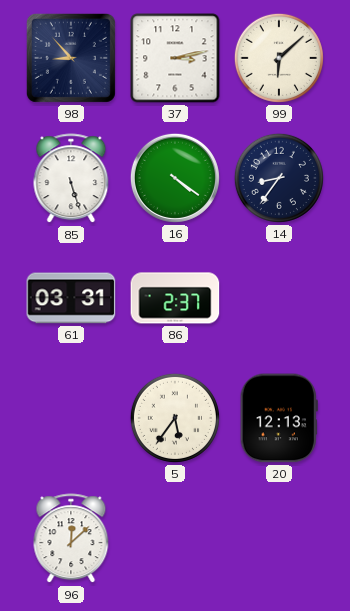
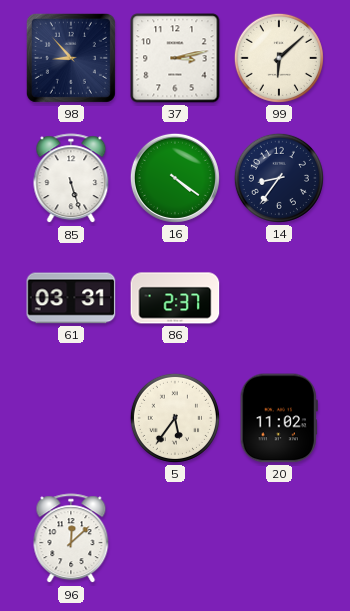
20: 12:13 -> 11:02 (279, 418)
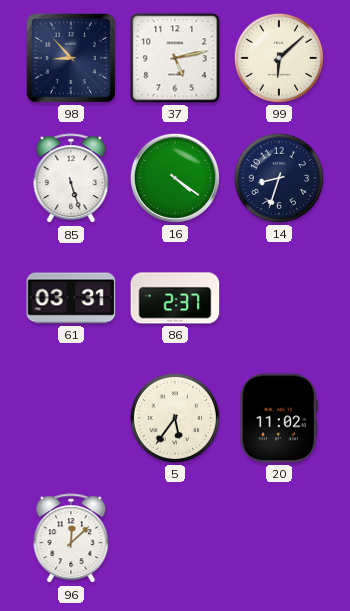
37: 3:13 -> 5:13 (175, 58)
14: 8:36 -> 8:33 (279, 178)
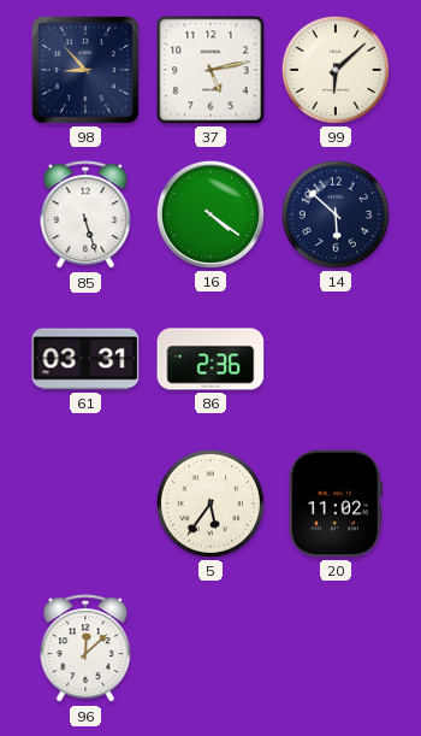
14: 8:33 -> 5:52 (336, 214)
86: 2:37 -> 2:36 (210, 359)
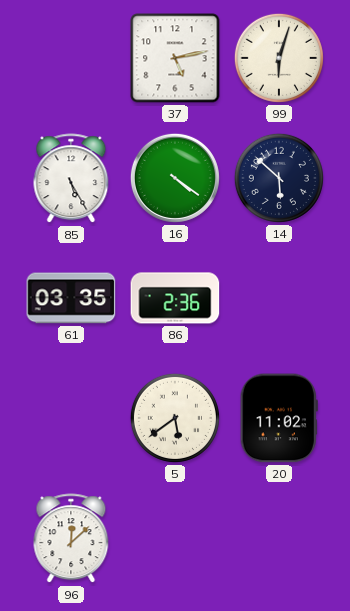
98: 8:53 -> none (85, 70)
99: 6:08 -> 6:03 (279, 58)
85: 5:27 -> 5:25 (71, 179)
61: 03:31 -> 03:35 (71, 298)
5: 5:36 -> 5:39 (175, 418)
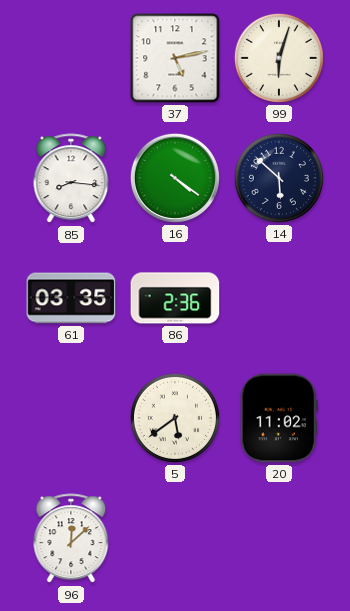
85: 5:25 -> 8:16 (71, 179)
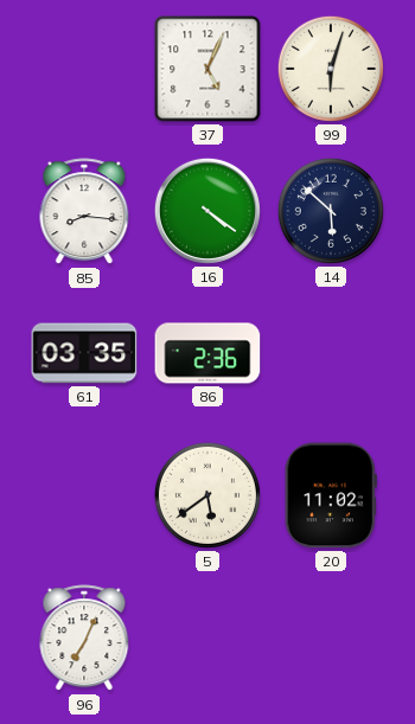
37: 5:13 -> 5:04 (207, 69)
96: 12:08 -> 7:04 (84, 639)
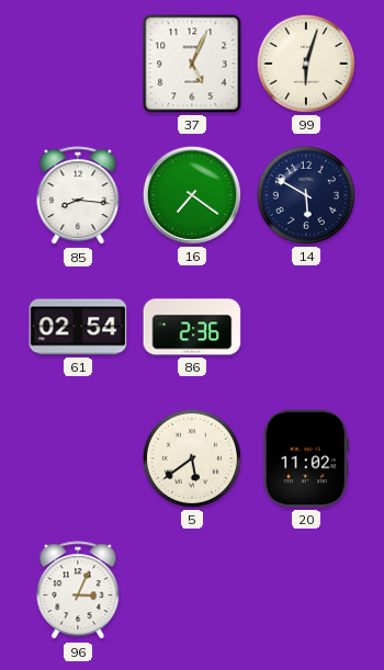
16: 4:21 -> 7:21 (192, 195)
14: 5:52 -> 5:50 (306, 195)
61: 03:35 -> 02:54 (78, 327)
96: 7:04 -> 3:04 (78, 591)
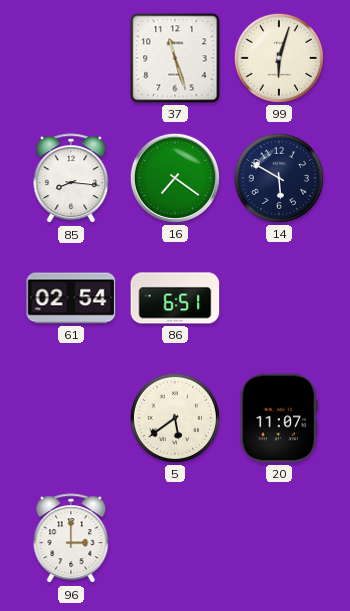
37: 5:04 -> 11:27 (175, 58)
86: 2:36 -> 6:51 (175, 298)
20: 11:02 -> 11:07 (279, 418)
96: 3:04 -> 3:00 (71, 539)
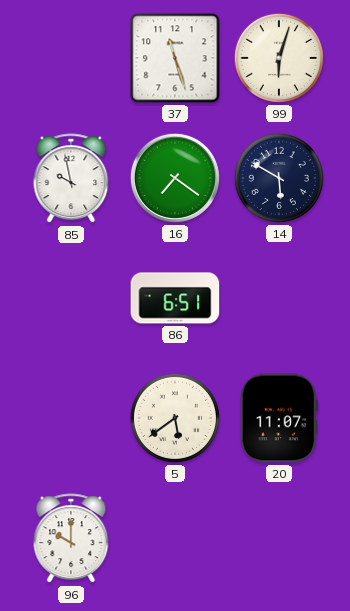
85: 8:16 -> 9:58 (71, 179)
61: 02:54 -> none (71, 298)
96: 3:00 -> 10:00 (71, 539)
